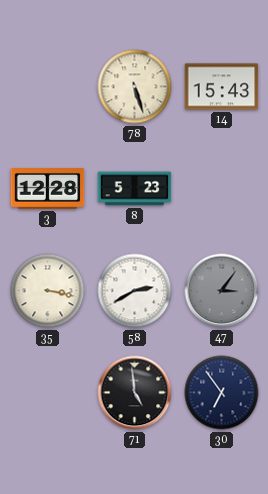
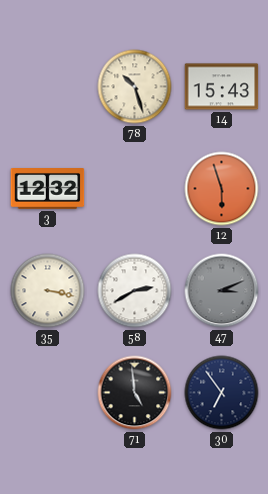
78: 5:27 -> 10:27 (135, 87)
3: 12:28 -> 12:32 (48, 189)
8: 5:23 -> none (135, 189)
12: none -> 5:57 (222, 189)
47: 3:06 -> 3:11 (222, 291)
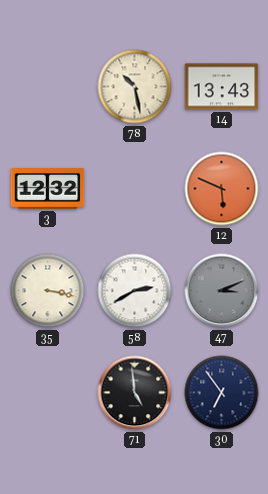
78: 10:27 -> 10:28 (135, 87)
14: 15:43 -> 13:43 (222, 87)
12: 5:57 -> 5:49 (222, 189)
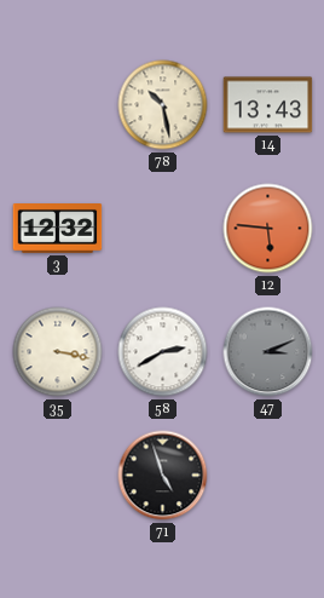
12: 5:49 -> 5:46 (268, 229)
71: 4:59 -> 4:57 (163, 476)
30: 6:54 -> none (222, 393)
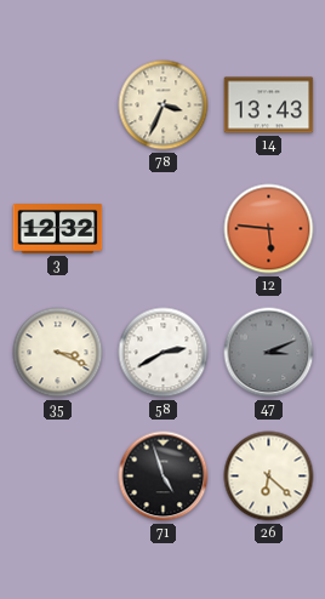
78: 10:28 -> 3:34 (164, 105)
35: 3:17 -> 3:19 (58, 353)
26: none -> 6:22 (269, 477)
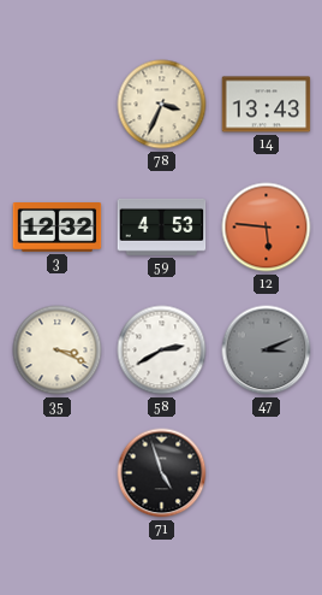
59: none -> 4:53 (162, 226)
26: 6:22 -> none (269, 477)
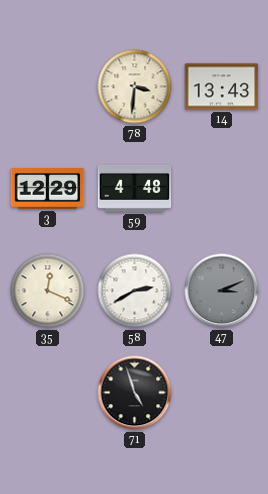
78: 3:34 -> 3:31 (135, 87)
3: 12:32 -> 12:29 (48, 189)
59: 4:53 -> 4:48 (135, 188)
12: 5:46 -> none (267, 228)
35: 3:19 -> 12:19 (48, 291)
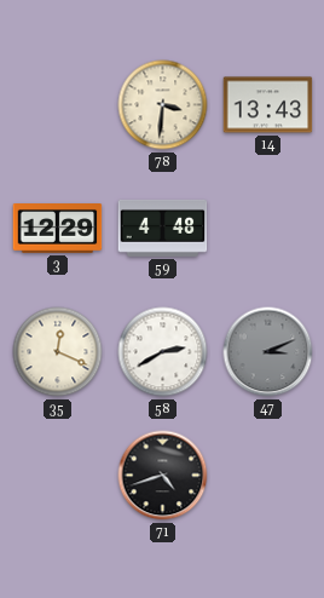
71: 4:57 -> 4:42 (163, 476)
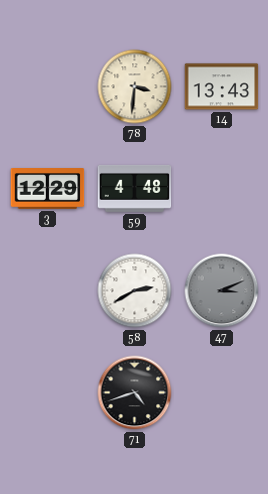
35: 12:19 -> none (58, 352)
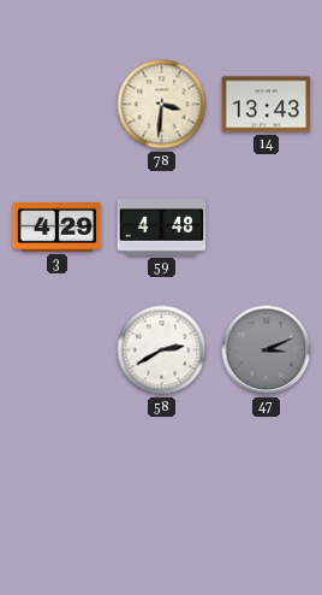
3: 12:29 -> 4:29 (58, 228)
71: 4:42 -> none (135, 393)
